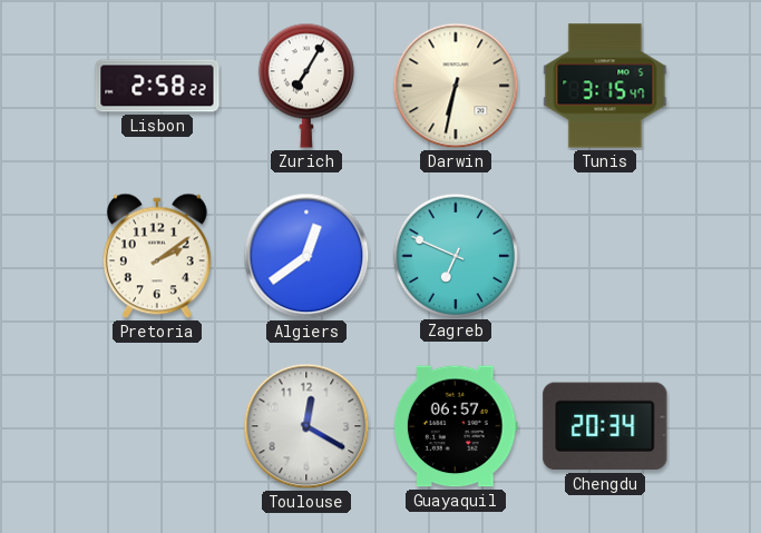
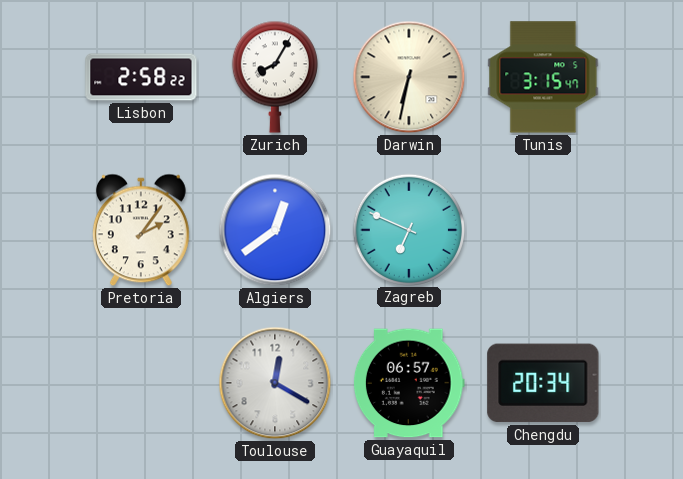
Zurich: 7:05 -> 8:05 (275, 77)
Pretoria: 2:09 -> 2:06 (141, 230)
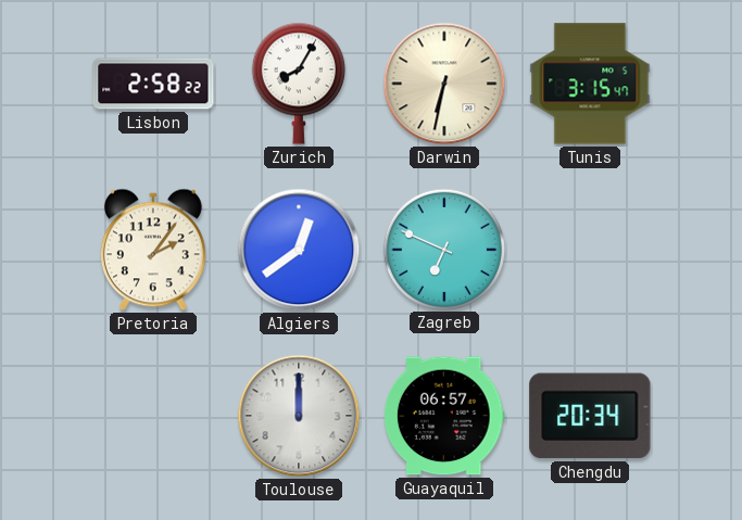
Toulouse: 12:20 -> 12:00 (299, 416)
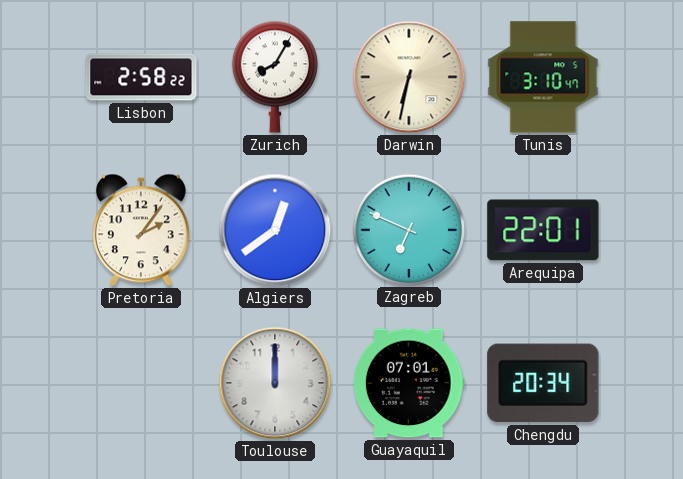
Tunis: 3:15 -> 3:10 (543, 77)
Arequipa: none -> 22:01 (543, 230)
Guayaquil: 06:57 -> 07:01 (409, 383)
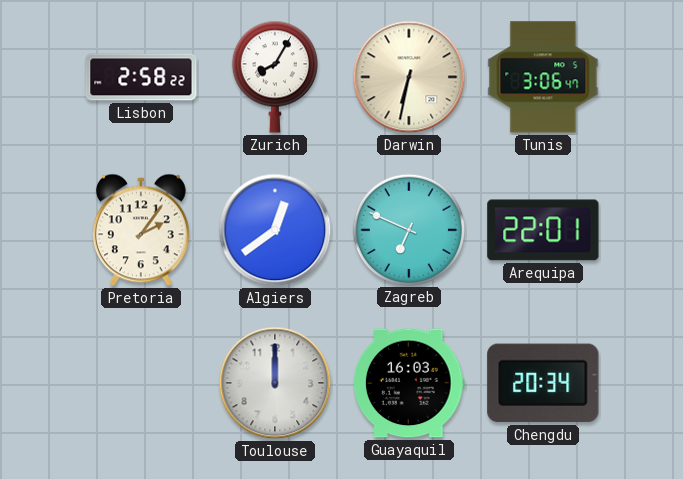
Tunis: 3:10 -> 3:06 (543, 77)
Guayaquil: 07:01 -> 16:03 (409, 383)
